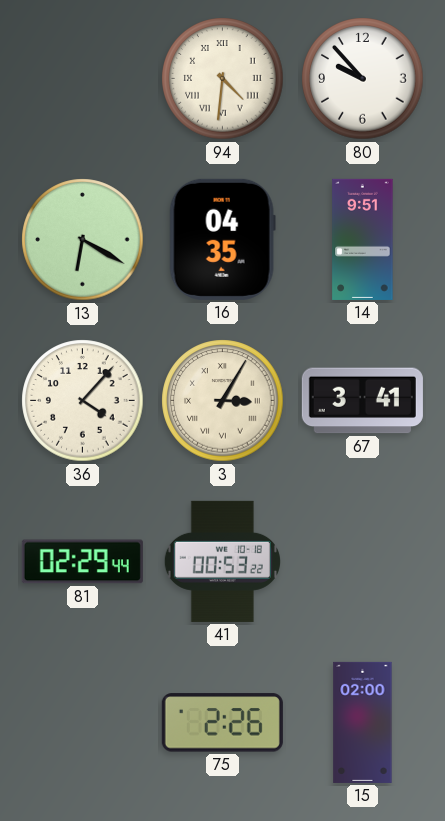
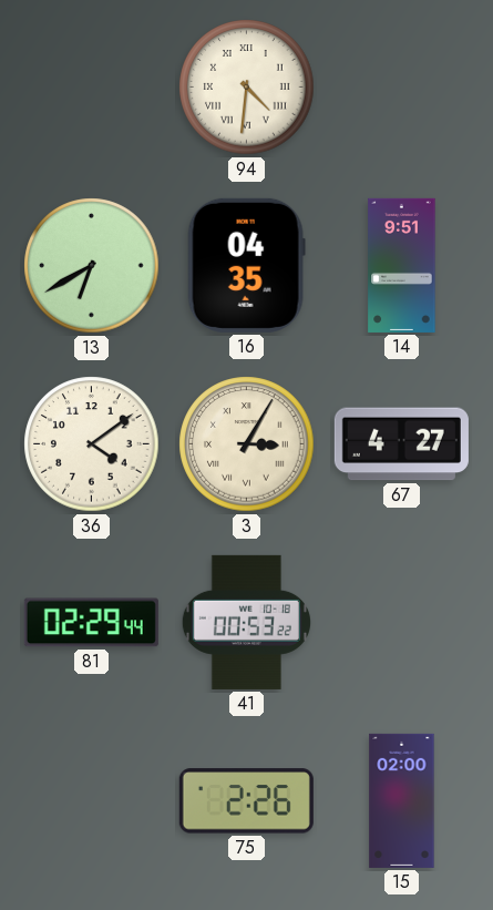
80: 9:53 -> none (363, 79)
13: 6:20 -> 6:40 (92, 266)
36: 4:07 -> 4:09 (92, 444)
67: 3:41 -> 4:27 (401, 444)
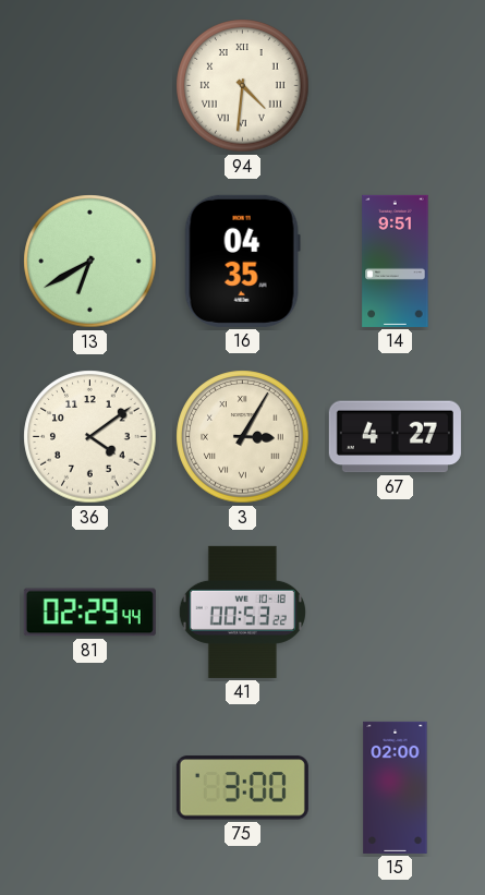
75: 2:26 -> 3:00 (242, 788)
